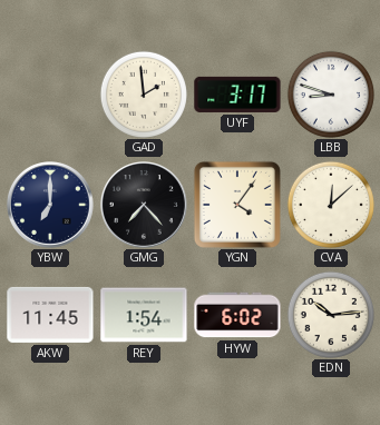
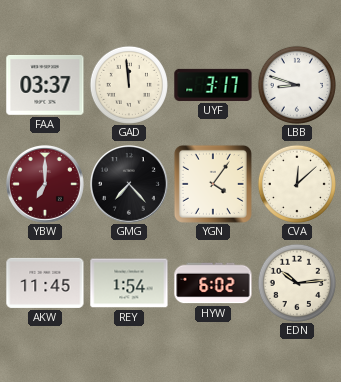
FAA: none -> 03:37 (45, 85)
GAD: 1:59 -> 11:59 (129, 85)
YBW dial: navy -> burgundy (46, 185)
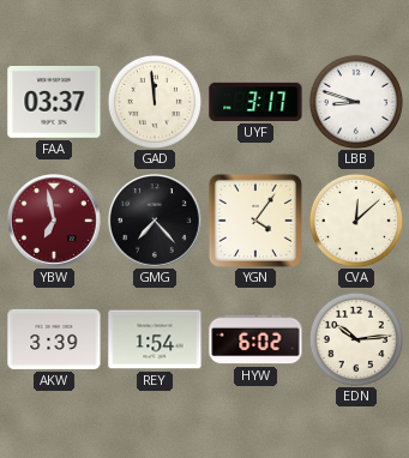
YBW: 7:00 -> 6:58 (55, 222)
AKW: 11:45 -> 3:39 (54, 339)
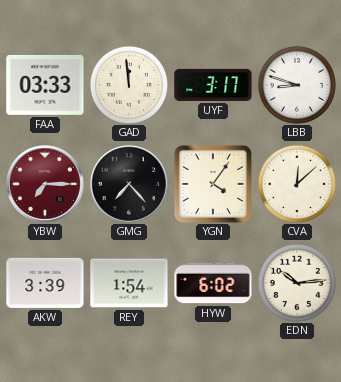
FAA: 03:37 -> 03:33 (45, 85)
YBW: 6:58 -> 7:15 (46, 185)
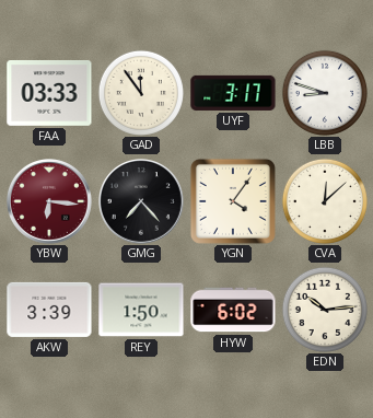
GAD: 11:59 -> 11:54 (141, 93)
YBW: 7:15 -> 6:16 (50, 202)
REY: 1:54 -> 1:50 (141, 310)
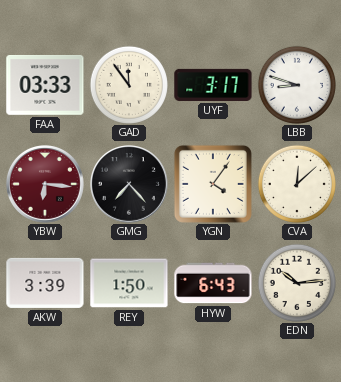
HYW: 6:02 -> 6:43 (213, 283)
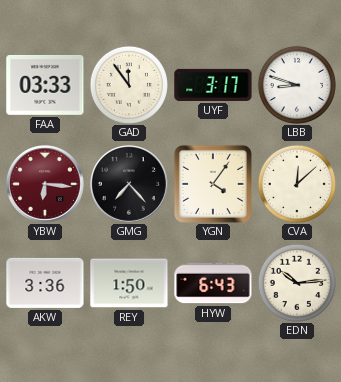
AKW: 3:39 -> 3:36 (45, 283)
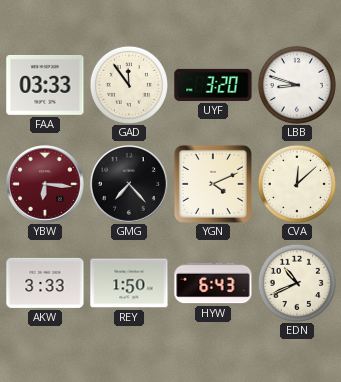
UYF: 3:17 -> 3:20 (213, 85)
YGN: 4:06 -> 4:11 (213, 184)
AKW: 3:36 -> 3:33 (45, 283)
EDN: 10:14 -> 10:41 (297, 283)
